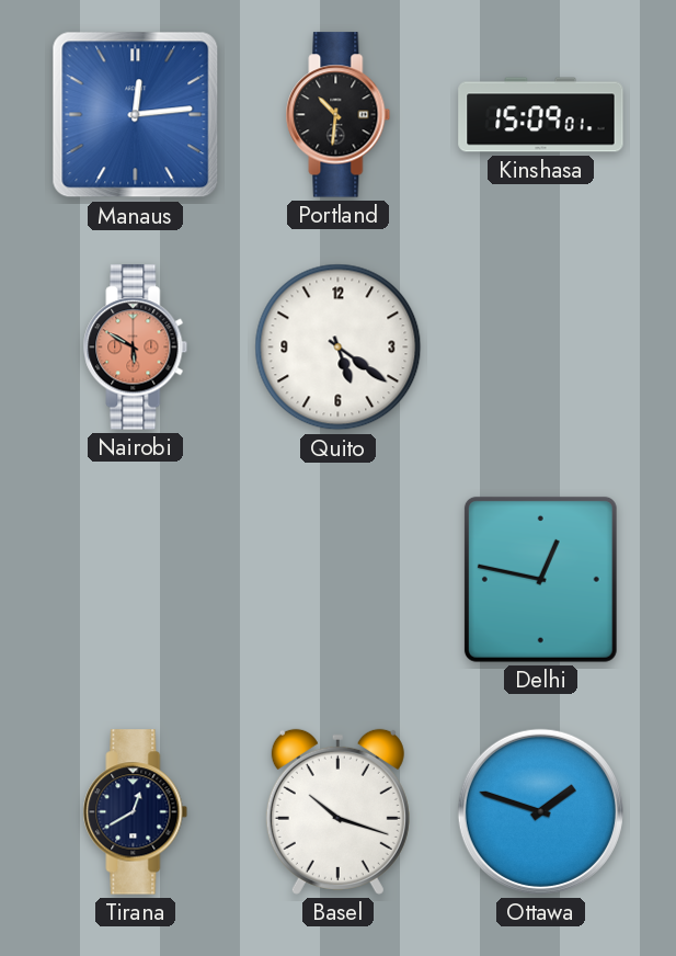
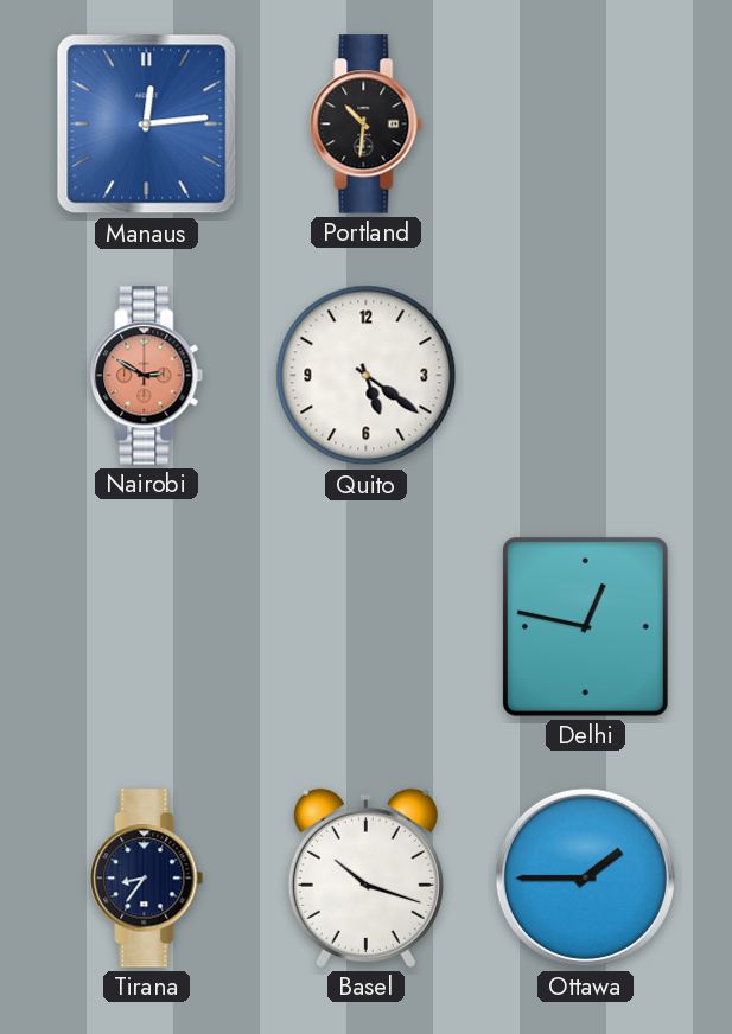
Kinshasa: 15:09 -> none (541, 115)
Nairobi: 5:50 -> 2:50 (147, 376)
Tirana: 12:40 -> 8:36 (147, 879)
Ottawa: 1:48 -> 1:45 (585, 877)
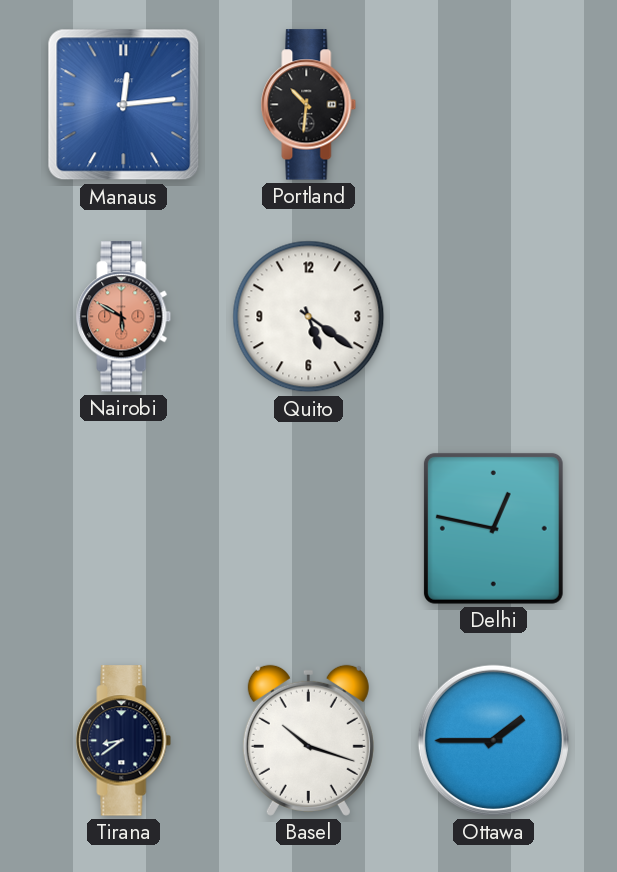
Nairobi: 2:50 -> 5:50 (124, 317)
Tirana: 8:36 -> 8:39 (124, 741)
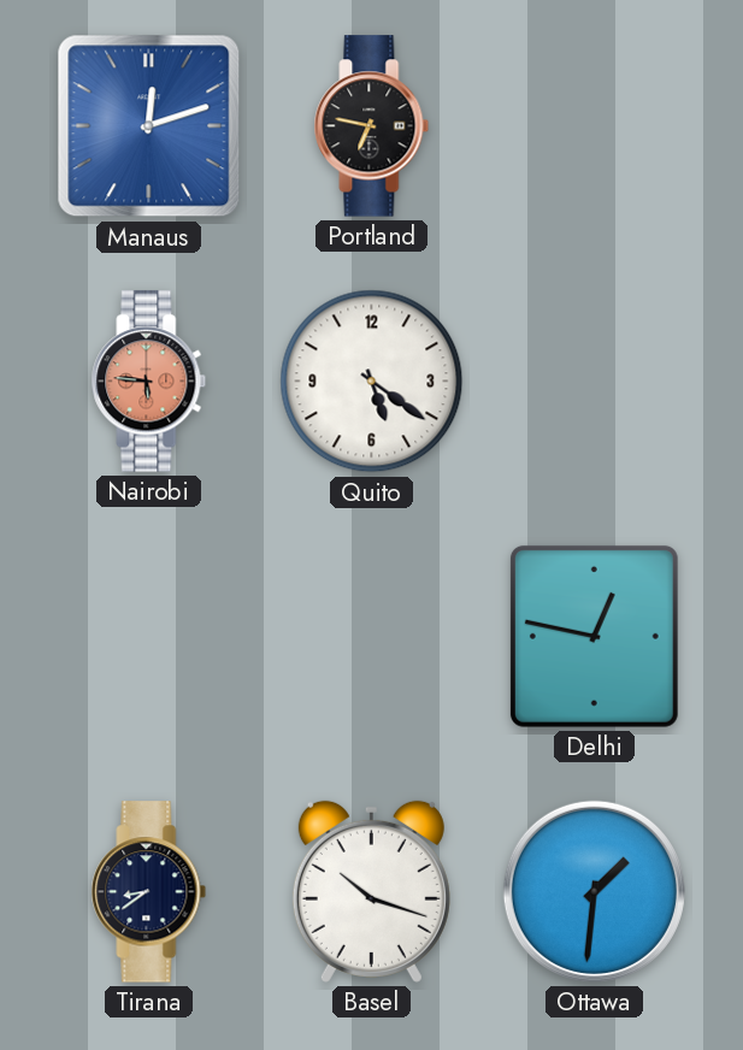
Manaus: 12:14 -> 12:12 (149, 126)
Portland: 10:31 -> 6:47 (372, 126)
Nairobi: 5:50 -> 5:46 (149, 382)
Ottawa: 1:45 -> 1:31 (594, 891)
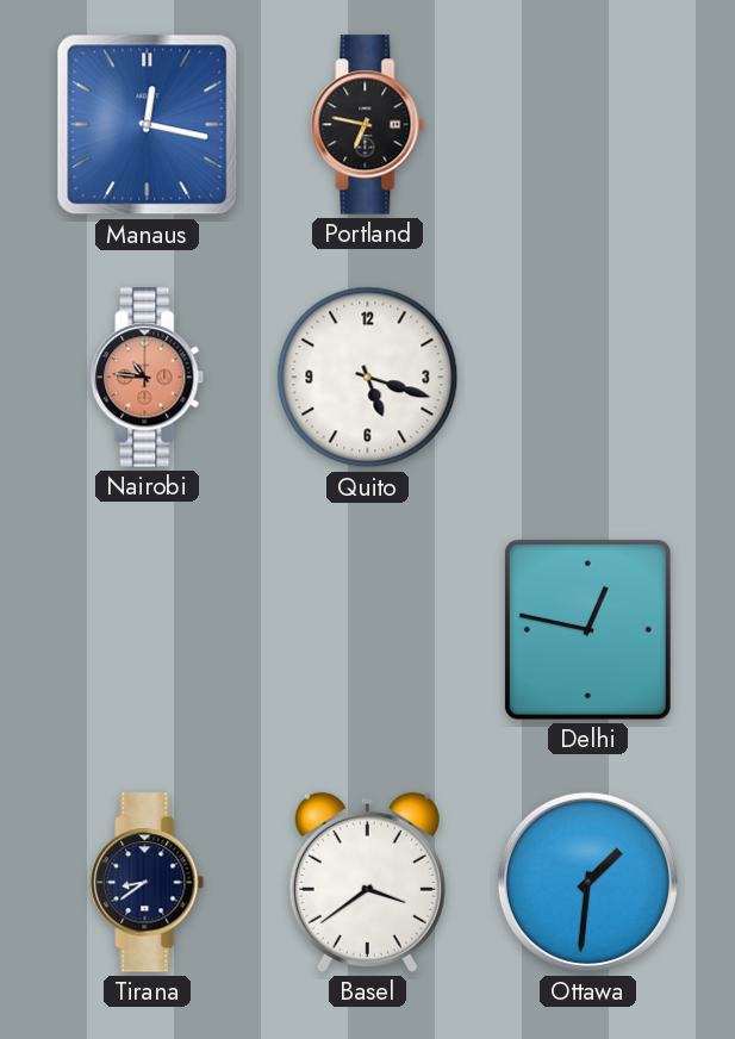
Manaus: 12:12 -> 12:17 (148, 125)
Nairobi: 5:46 -> 10:46 (148, 378)
Quito: 5:21 -> 5:18 (368, 378)
Basel: 10:18 -> 3:39 (367, 882)
